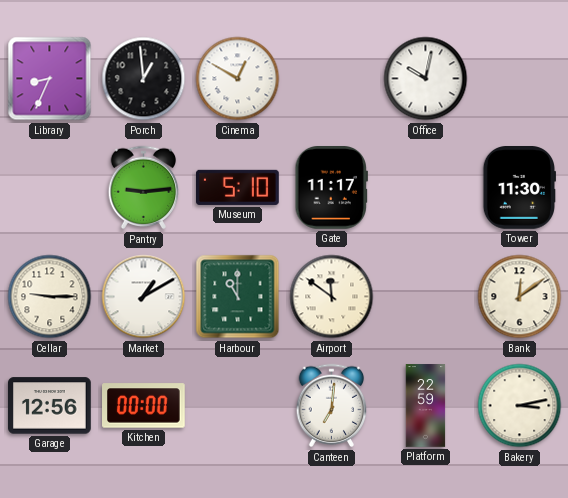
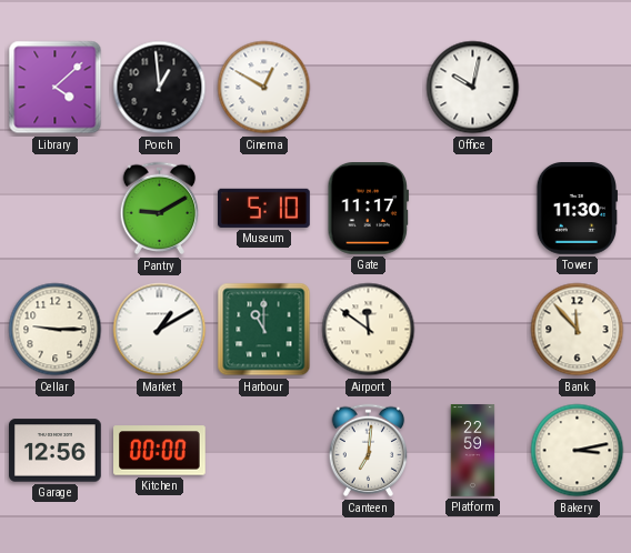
Library: 8:34 -> 4:08 (56, 88)
Pantry: 9:14 -> 9:10 (160, 209)
Bank: 12:09 -> 11:53 (578, 330)
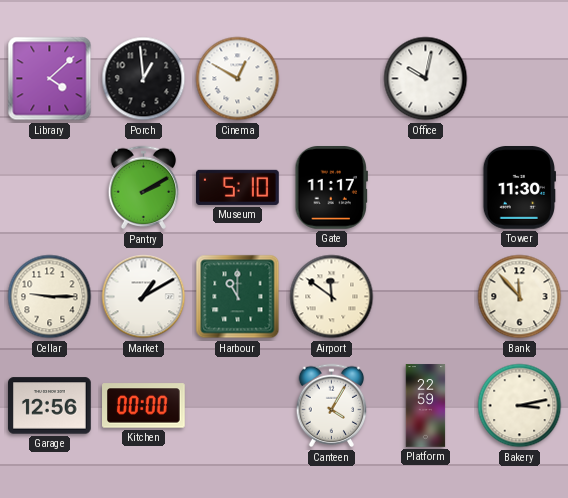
Pantry: 9:10 -> 2:10 (144, 188)
Canteen: 7:01 -> 4:05 (332, 406)
